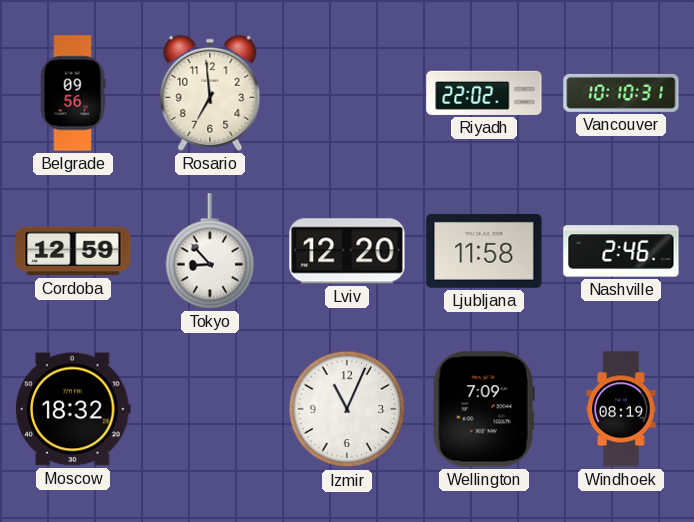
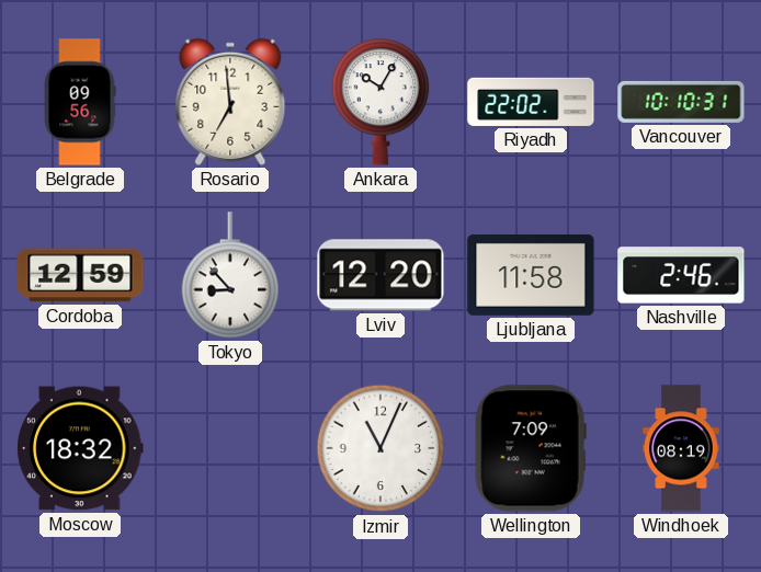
Ankara: none -> 10:05 (380, 102)
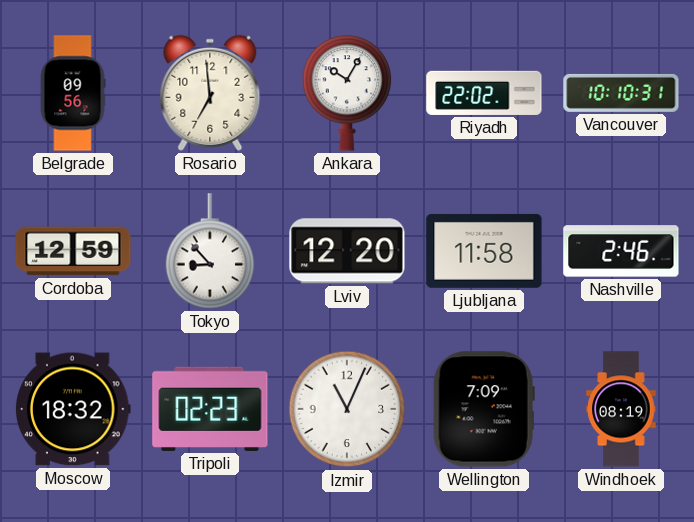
Tripoli: none -> 02:23 (210, 409)
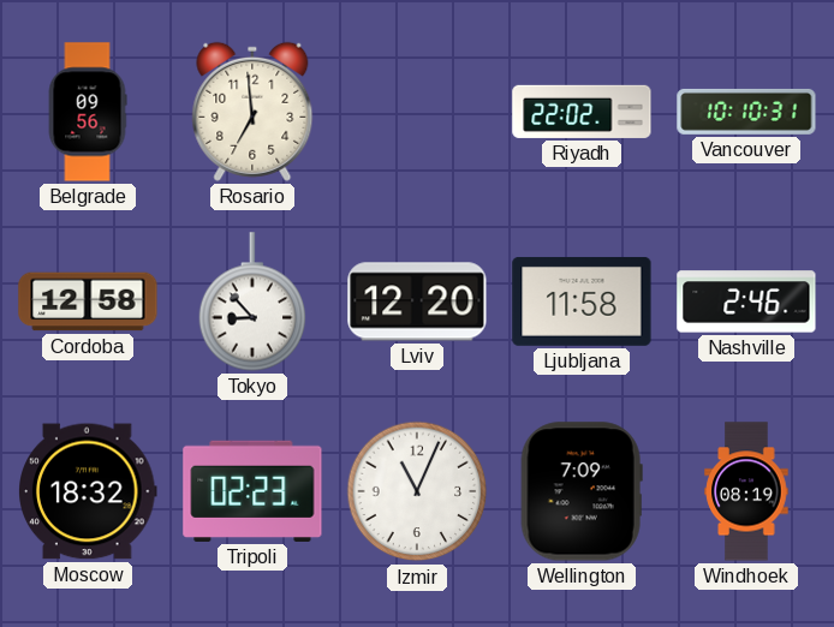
Ankara: 10:05 -> none (347, 93)
Cordoba: 12:59 -> 12:58 (88, 301)
